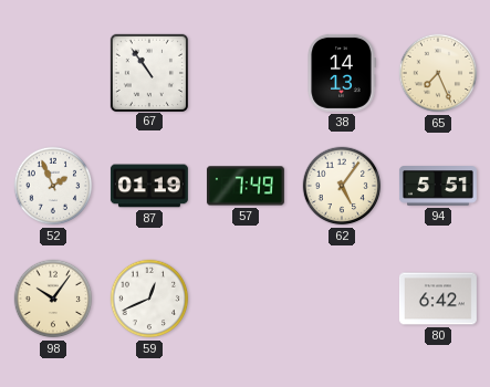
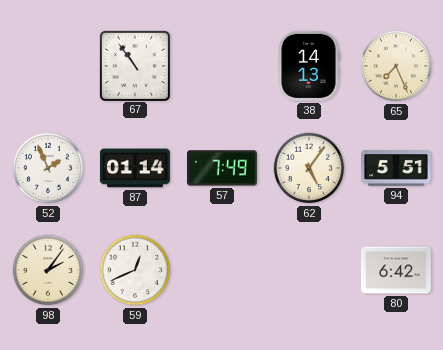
87: 01:19 -> 01:14 (135, 168)
98: 10:06 -> 2:06 (48, 270)
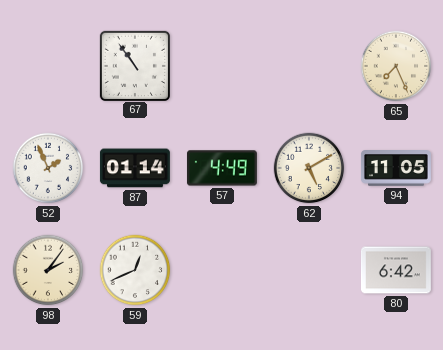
38: 14:13 -> none (309, 66)
57: 7:49 -> 4:49 (222, 168)
62: 5:06 -> 5:10 (309, 168)
94: 5:51 -> 11:05 (396, 169)
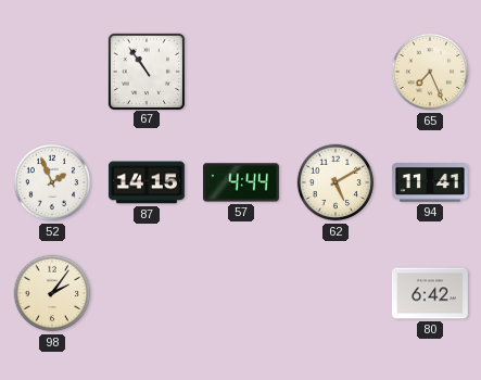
87: 01:14 -> 14:15 (147, 182)
57: 4:49 -> 4:44 (241, 182)
94: 11:05 -> 11:41 (430, 183)
59: 12:41 -> none (135, 270)
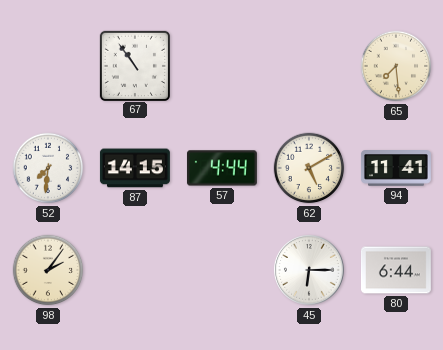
65: 7:26 -> 7:29 (396, 66)
52: 1:56 -> 7:31 (48, 168)
45: none -> 6:15 (310, 271)
80: 6:42 -> 6:44 (396, 270)
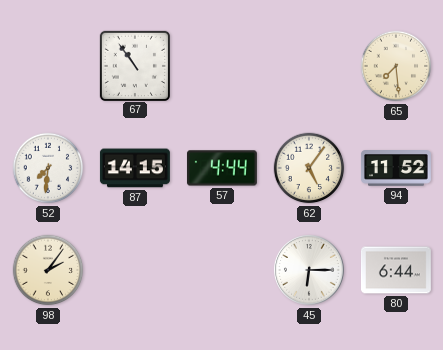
62: 5:10 -> 5:06 (309, 168)
94: 11:41 -> 11:52 (396, 169)
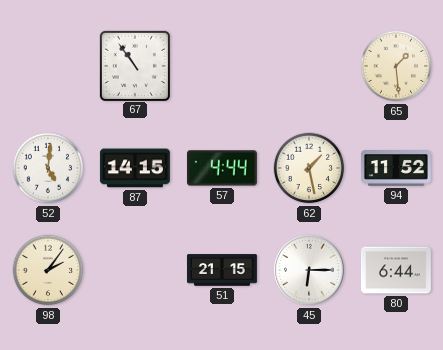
65: 7:29 -> 1:29 (396, 66)
52: 7:31 -> 5:01 (48, 168)
62: 5:06 -> 1:28 (309, 168)
51: none -> 21:15 (222, 270)
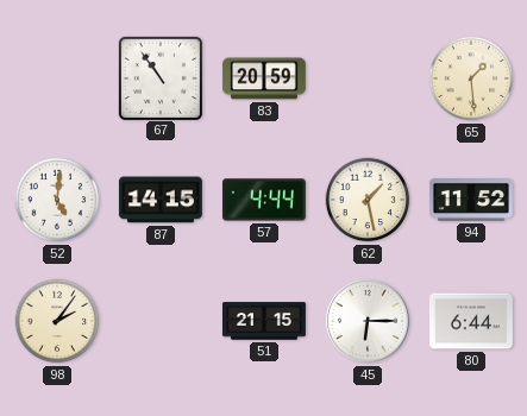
83: none -> 20:59 (264, 78)
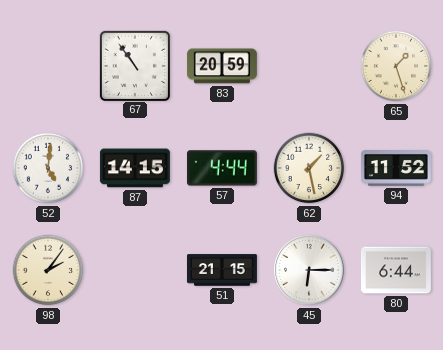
65: 1:29 -> 1:27 (396, 66)
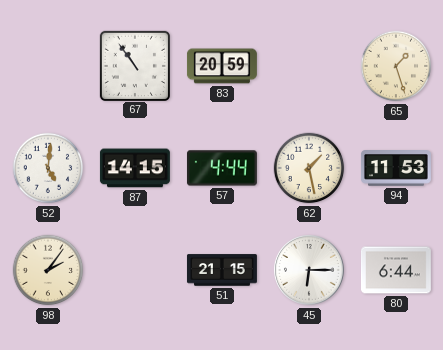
94: 11:52 -> 11:53 (396, 169)
